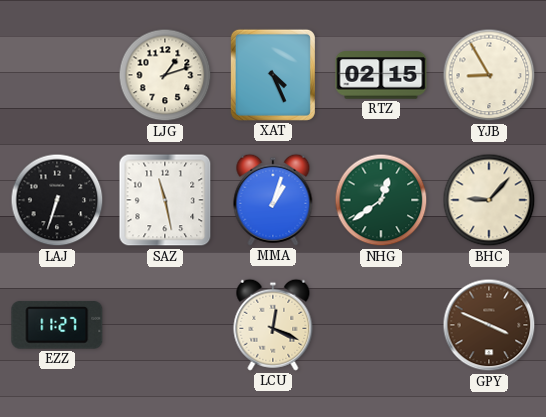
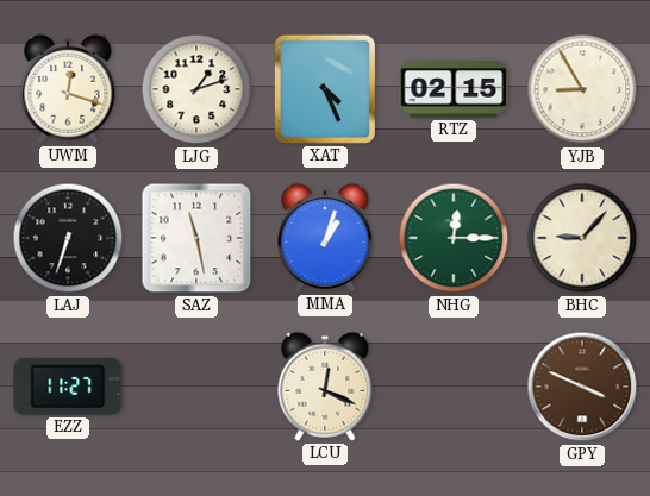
UWM: none -> 12:18 (68, 89)
NHG: 12:39 -> 12:15 (454, 238)
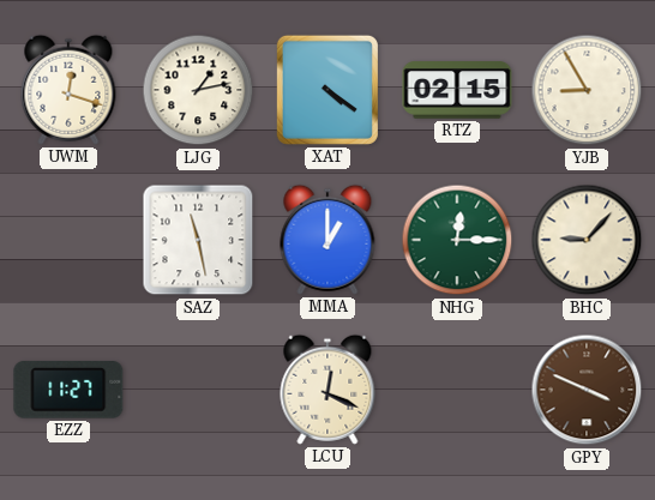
LJG: 1:12 -> 1:13 (198, 90)
XAT: 4:26 -> 4:21 (327, 90)
LAJ: 6:33 -> none (68, 238)
MMA: 1:03 -> 1:00 (327, 240)
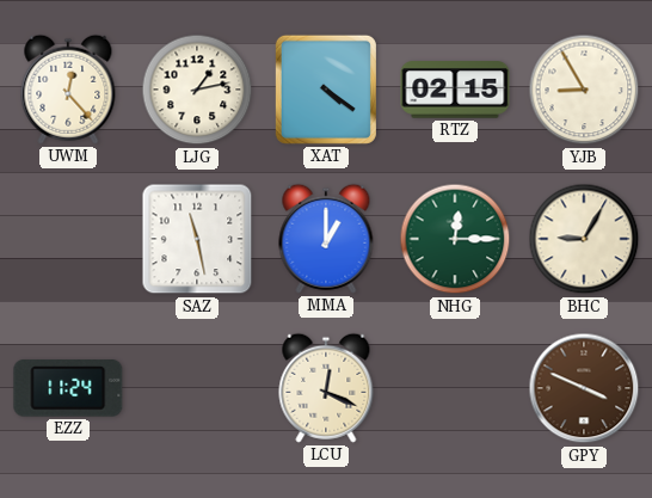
UWM: 12:18 -> 12:23 (68, 90)
BHC: 9:07 -> 9:05 (584, 239)
EZZ: 11:27 -> 11:24 (68, 388)
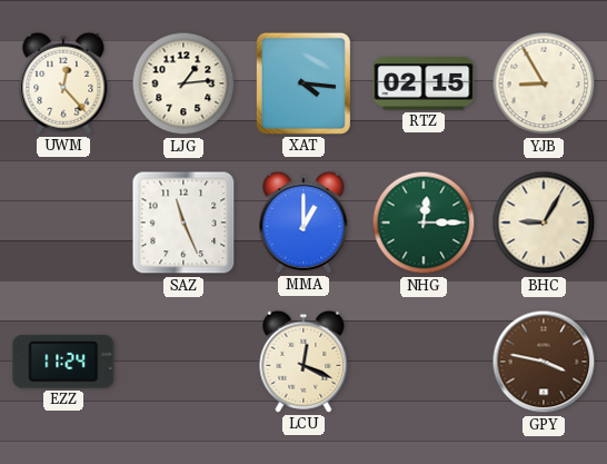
LJG: 1:13 -> 1:14 (183, 83)
XAT: 4:21 -> 4:16 (303, 83)
SAZ: 11:28 -> 11:26 (183, 223)
GPY: 3:49 -> 3:47 (544, 362)
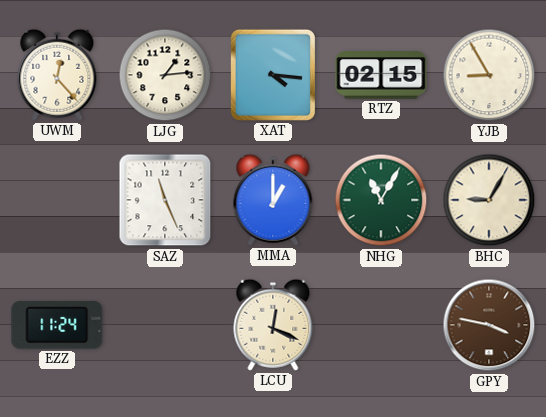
NHG: 12:15 -> 11:05 (381, 200)
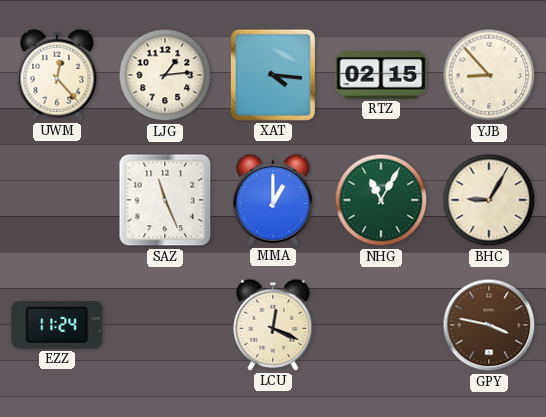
YJB: 8:55 -> 8:53 (489, 75)
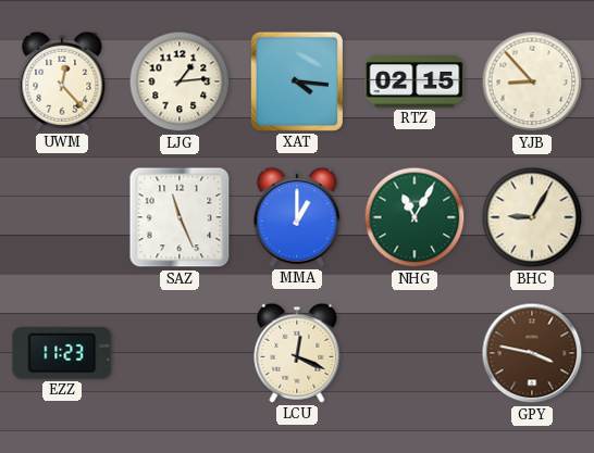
EZZ: 11:24 -> 11:23 (62, 353)
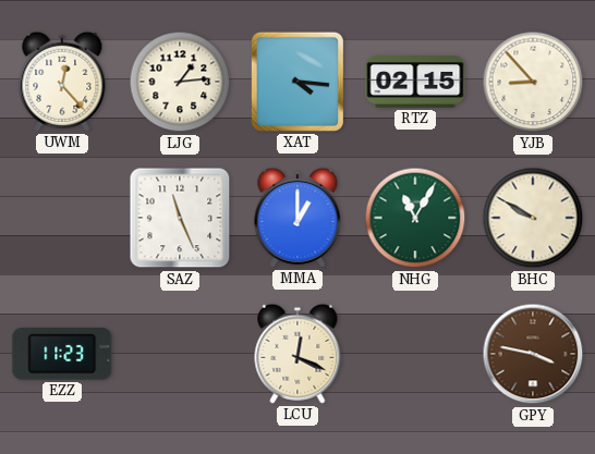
BHC: 9:05 -> 9:50 (533, 218)
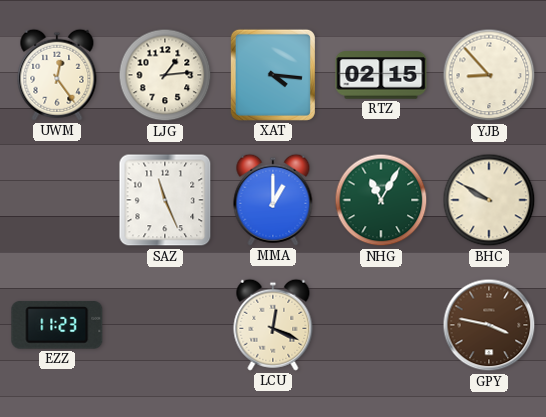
UWM: 12:23 -> 12:24 (57, 75)
